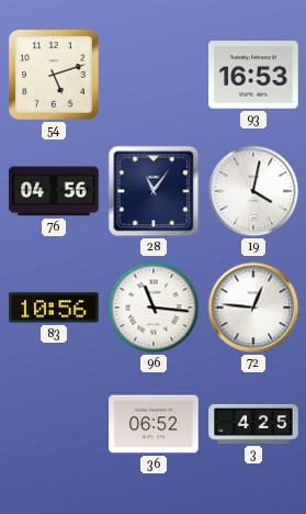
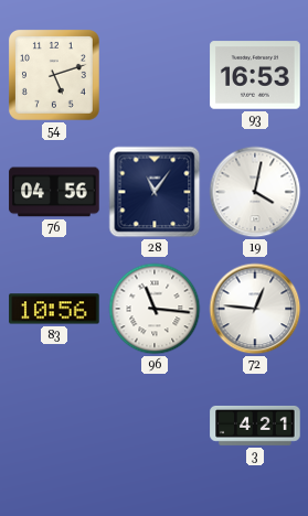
36: 06:52 -> none (154, 424)
3: 4:25 -> 4:21 (255, 426)
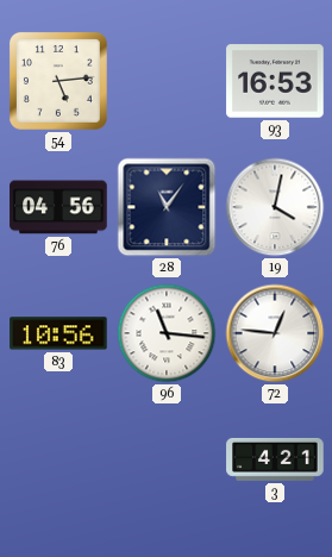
54: 5:12 -> 5:14 (58, 81)
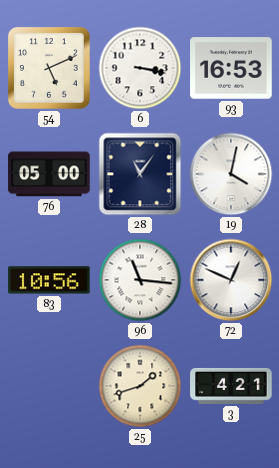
54: 5:14 -> 5:11 (49, 68)
6: none -> 3:17 (140, 68)
76: 04:56 -> 05:00 (49, 174)
72: 12:46 -> 12:49 (231, 280)
25: none -> 1:42 (140, 386)
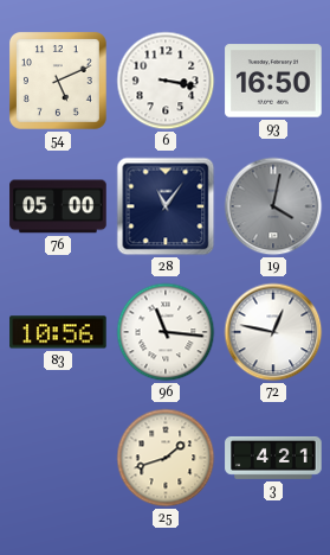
93: 16:53 -> 16:50 (273, 81)
19 dial: white -> grey (273, 206)
72: 12:49 -> 12:47 (273, 332)
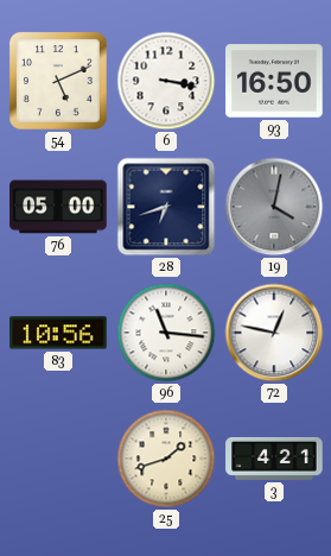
28: 11:06 -> 6:42 (166, 207)
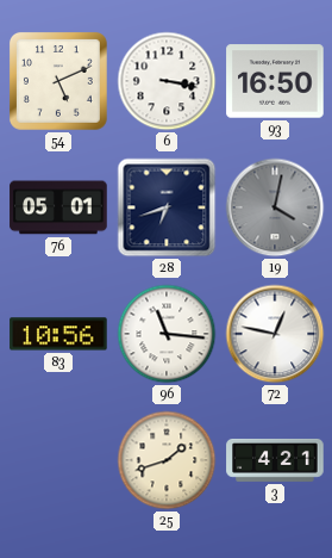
76: 05:00 -> 05:01 (58, 207)
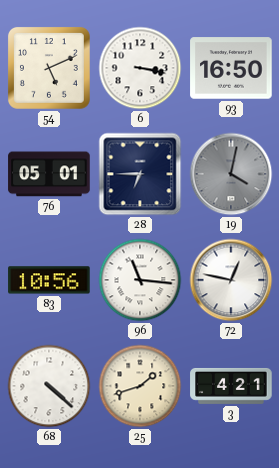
28: 6:42 -> 6:45 (140, 174)
68: none -> 4:22 (49, 386)
